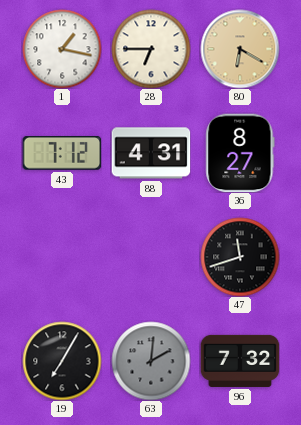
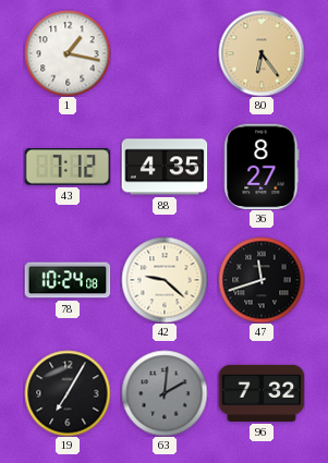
28: 6:45 -> none (151, 49)
80: 6:20 -> 6:24 (262, 53)
88: 4:31 -> 4:35 (165, 167)
78: none -> 10:24 (68, 280)
42: none -> 9:22 (165, 280)
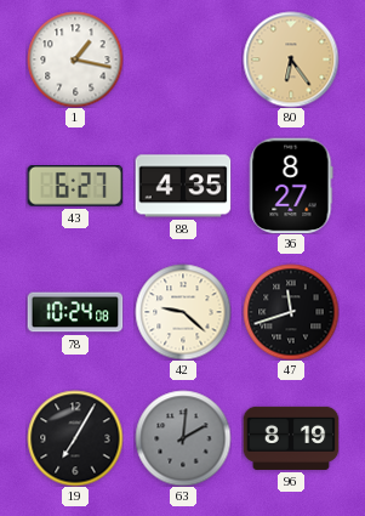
43: 7:12 -> 6:27 (75, 187)
96: 7:32 -> 8:19 (291, 438)
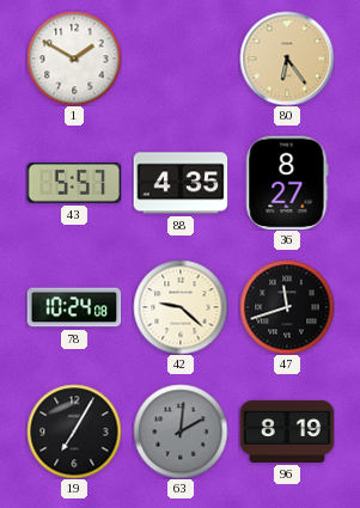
1: 1:17 -> 1:50 (74, 59)
43: 6:27 -> 5:57 (74, 184)
